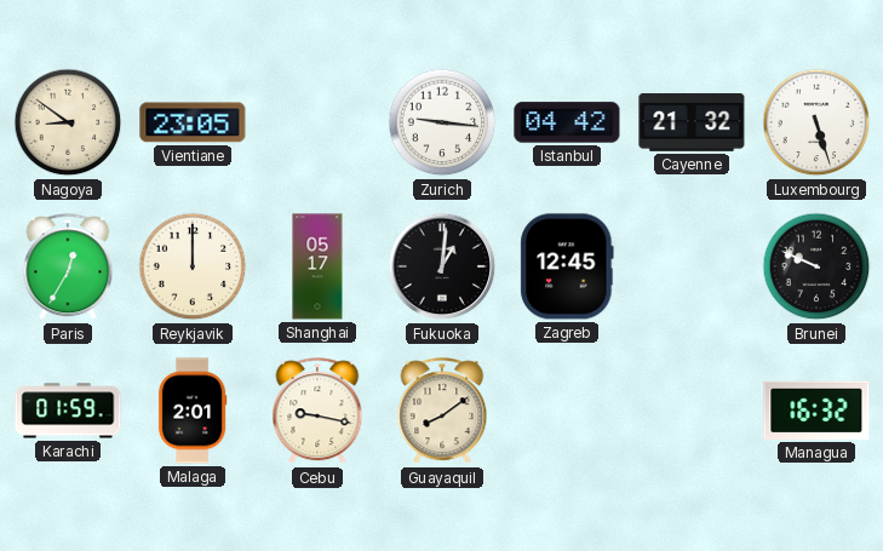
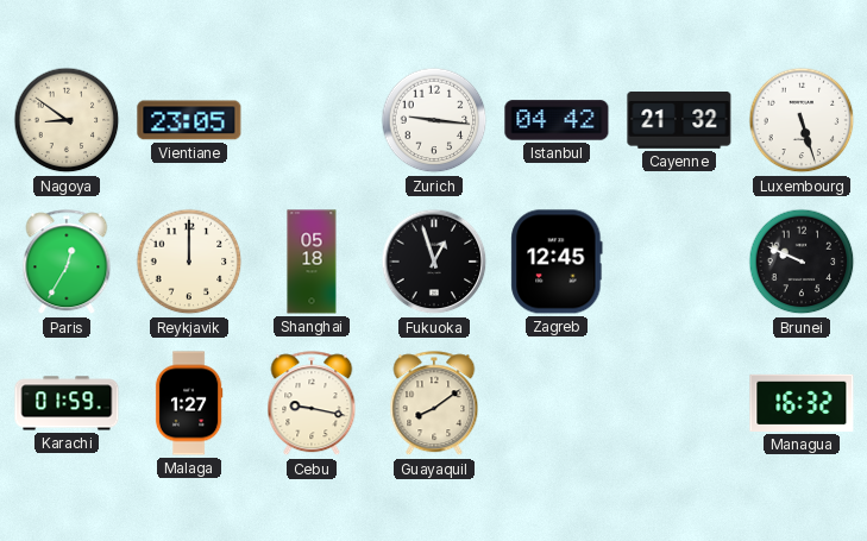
Shanghai: 05:17 -> 05:18 (312, 262)
Fukuoka: 1:01 -> 12:57 (434, 262)
Malaga: 2:01 -> 1:27 (189, 403)
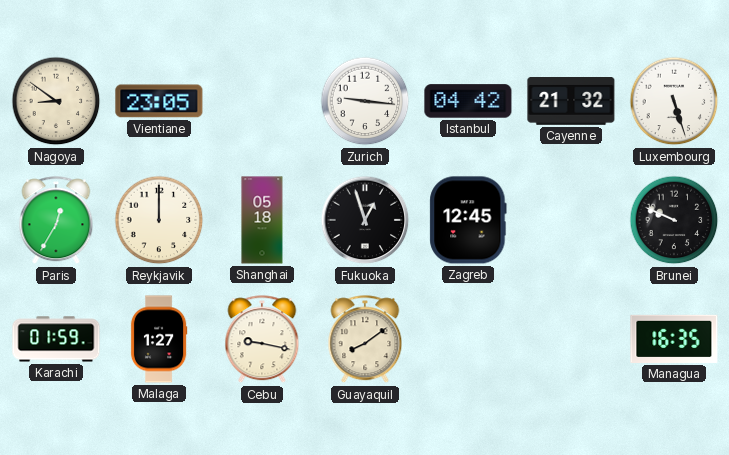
Managua: 16:32 -> 16:35 (674, 339)
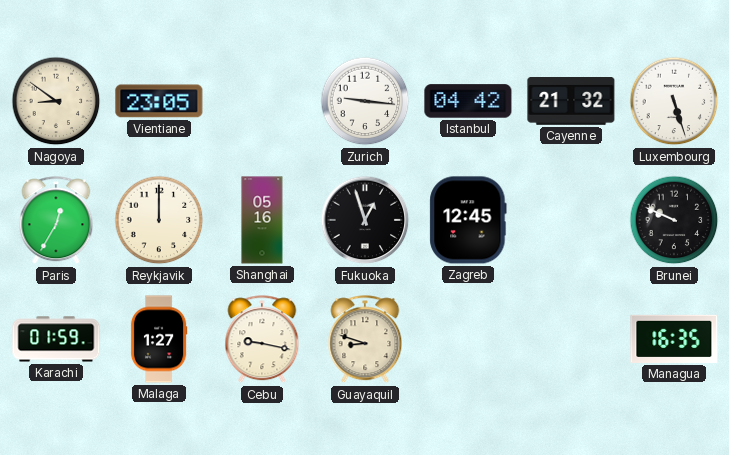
Shanghai: 05:18 -> 05:16 (262, 220)
Guayaquil: 8:09 -> 8:48 (365, 340)
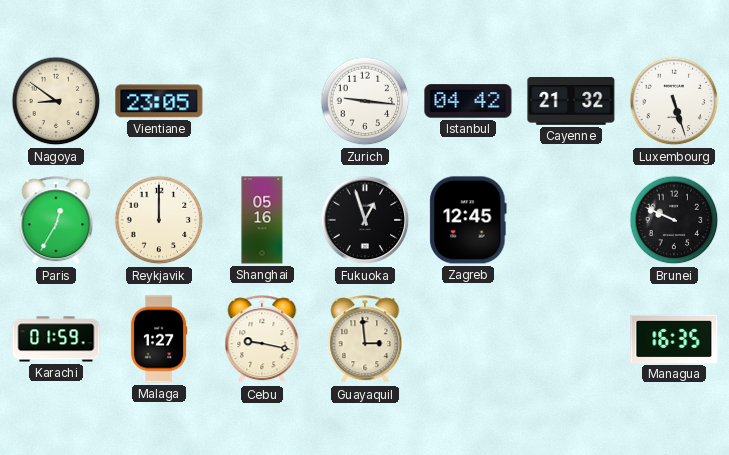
Guayaquil: 8:48 -> 2:59 (365, 340)
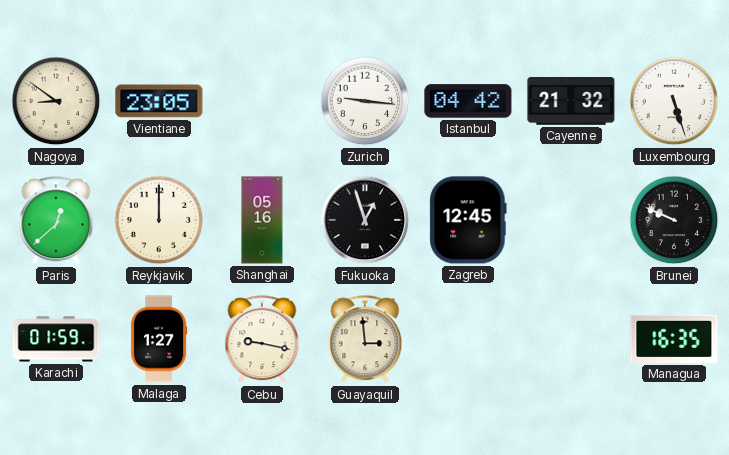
Paris: 12:35 -> 12:38 (56, 221)
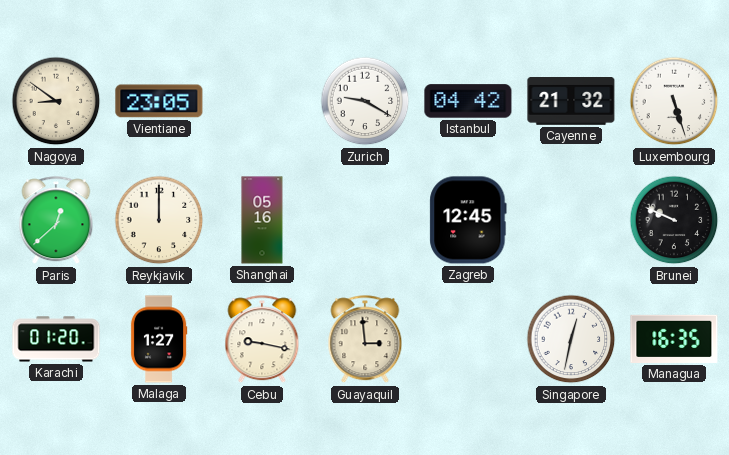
Zurich: 9:16 -> 9:20 (365, 101)
Fukuoka: 12:57 -> none (365, 220)
Karachi: 01:59 -> 01:20 (56, 339)
Singapore: none -> 12:32 (571, 339)
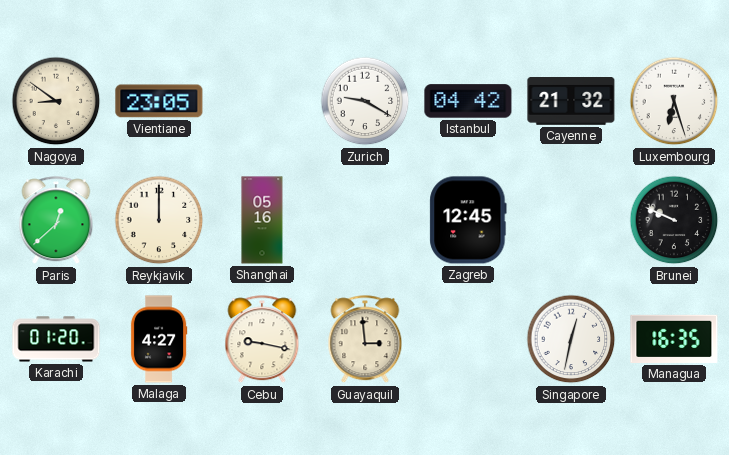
Luxembourg: 5:27 -> 6:27 (674, 101)
Malaga: 1:27 -> 4:27 (159, 339)
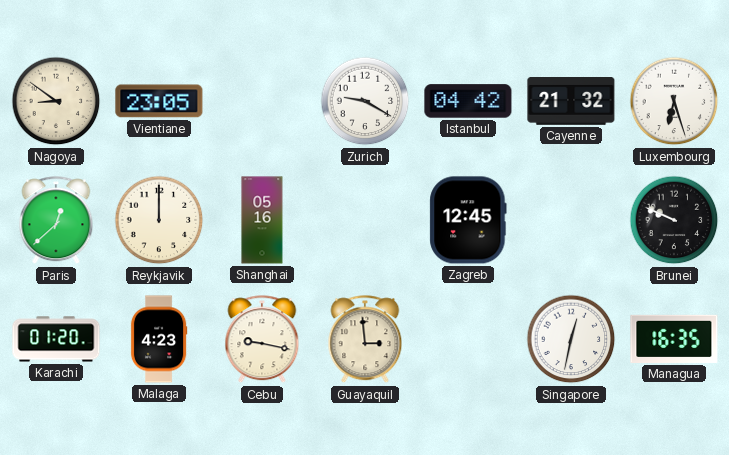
Malaga: 4:27 -> 4:23 (159, 339)
